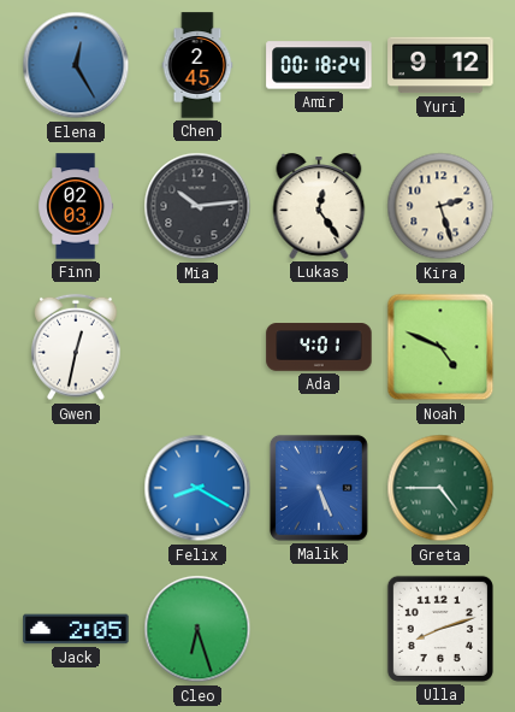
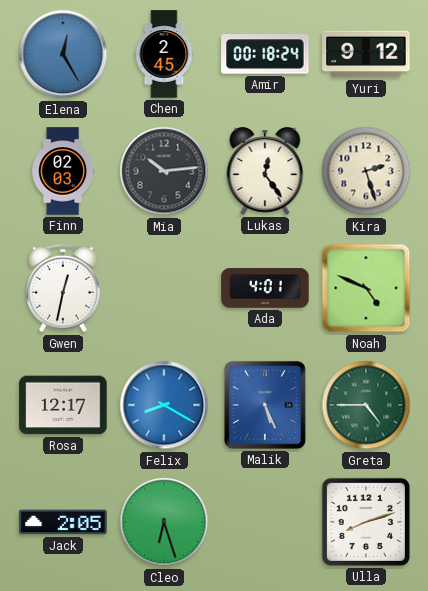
Rosa: none -> 12:17 (63, 405)
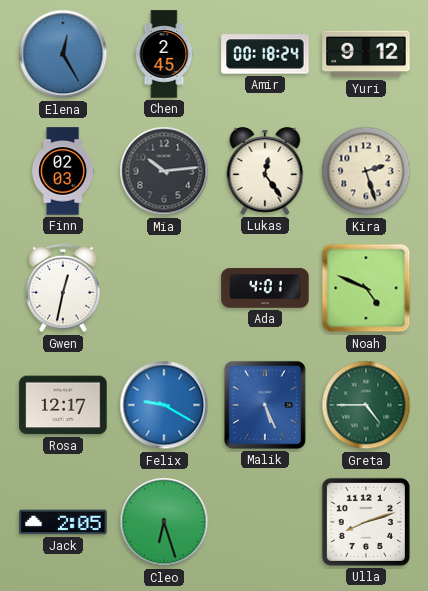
Felix: 8:20 -> 9:20 (164, 405)
